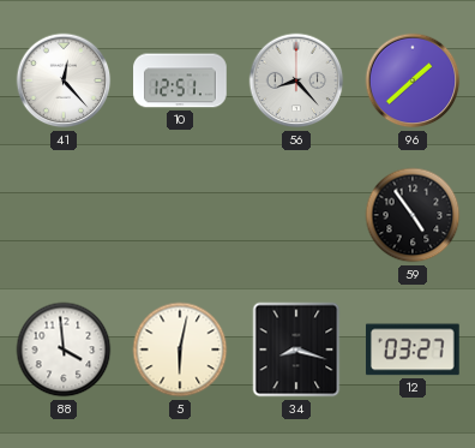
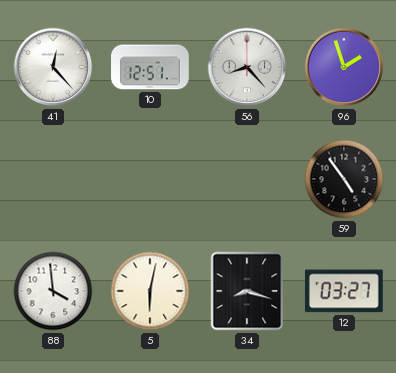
96: 1:38 -> 1:57 (344, 67)
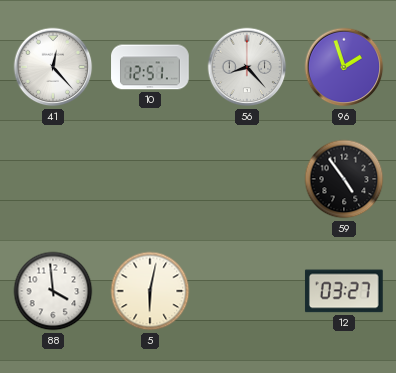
34: 8:18 -> none (247, 291)
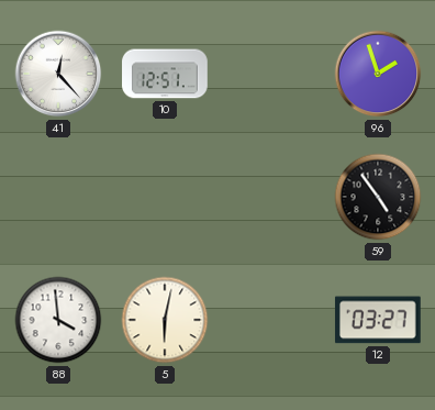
56: 8:23 -> none (247, 67)
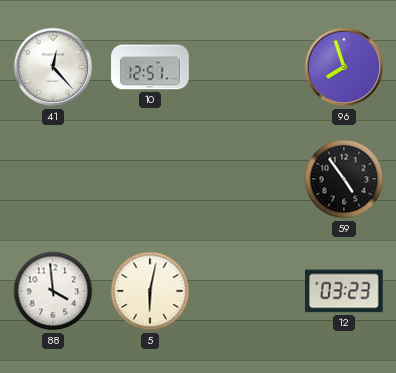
96: 1:57 -> 7:57 (344, 67)
12: 03:27 -> 03:23 (344, 291)
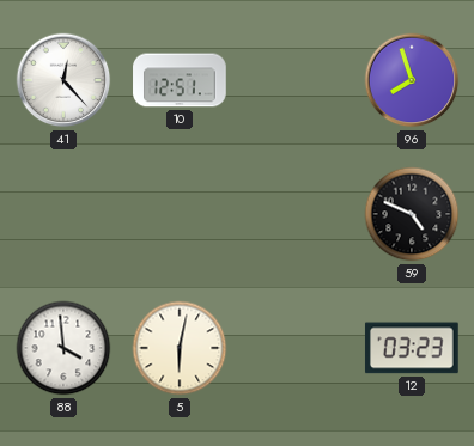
59: 4:54 -> 4:49 (412, 214)
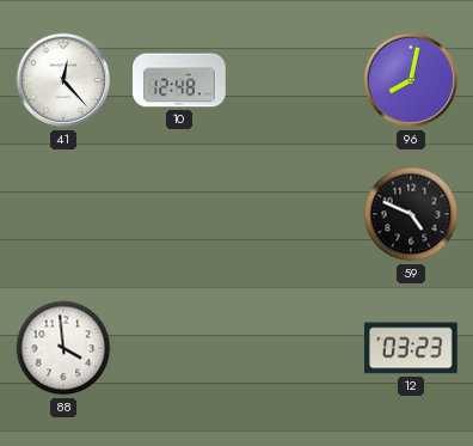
10: 12:51 -> 12:48 (179, 80)
96: 7:57 -> 8:02 (411, 80)
5: 6:02 -> none (180, 348)
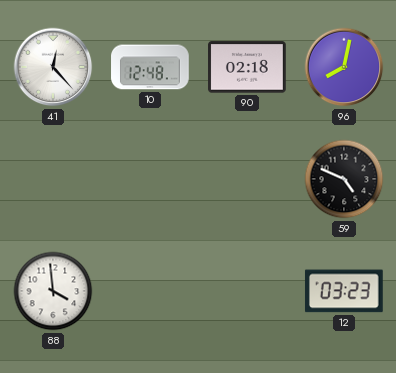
90: none -> 02:18 (247, 67)
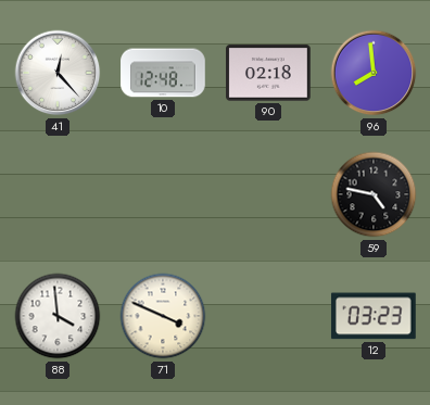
96: 8:02 -> 7:59 (374, 73)
59: 4:49 -> 4:47 (374, 194)
71: none -> 3:49 (163, 316)
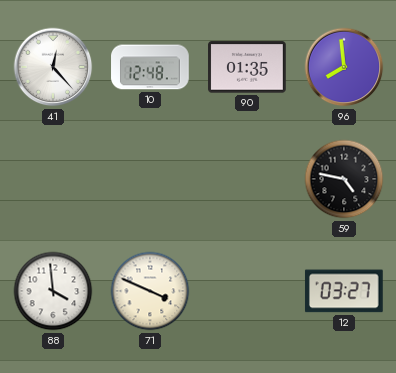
90: 02:18 -> 01:35 (247, 67)
12: 03:23 -> 03:27 (344, 291)
